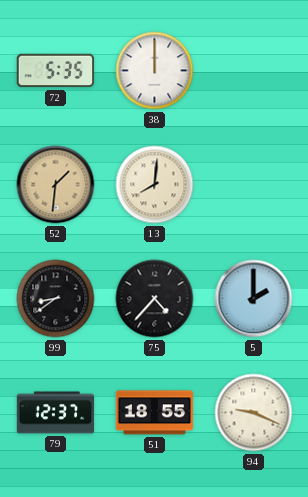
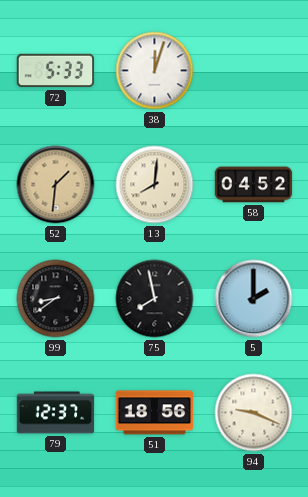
72: 5:35 -> 5:33 (56, 71)
38: 12:00 -> 12:03 (155, 71)
58: none -> 04:52 (254, 185)
75: 4:37 -> 7:58 (155, 299)
51: 18:55 -> 18:56 (155, 413)
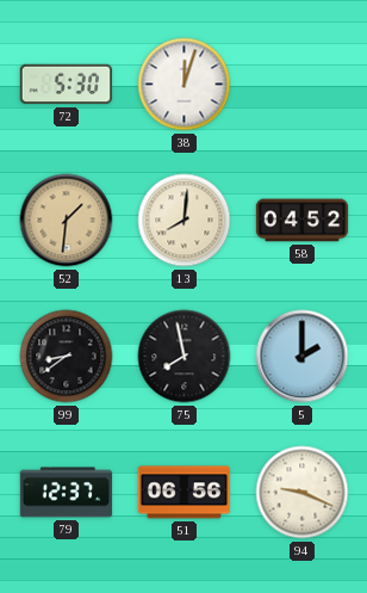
72: 5:33 -> 5:30 (67, 85)
51: 18:56 -> 06:56 (185, 493)
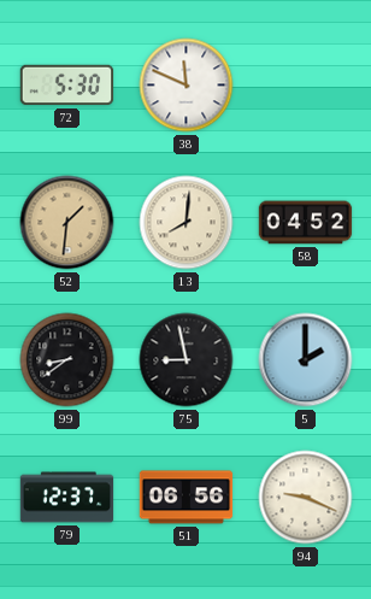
38: 12:03 -> 11:49 (187, 86)
75: 7:58 -> 8:58 (187, 360)
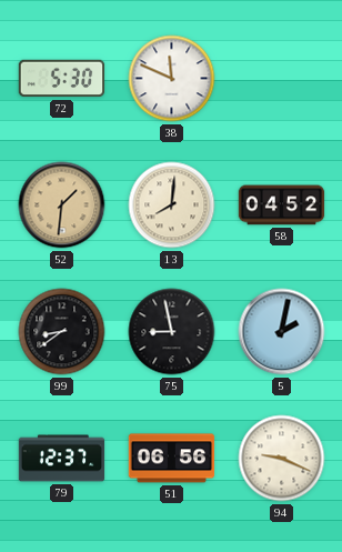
5: 2:00 -> 2:02 (282, 332)
